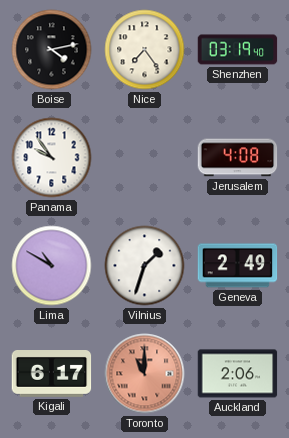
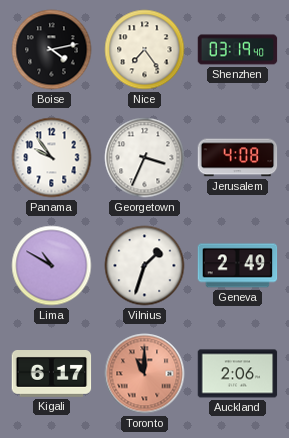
Georgetown: none -> 3:34 (145, 158)
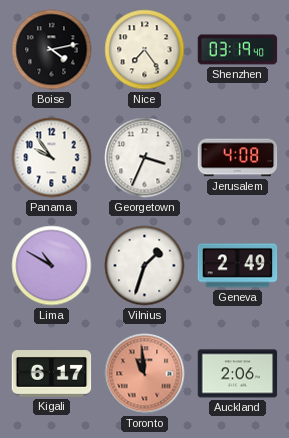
Toronto: 11:00 -> 10:59 (145, 374)
